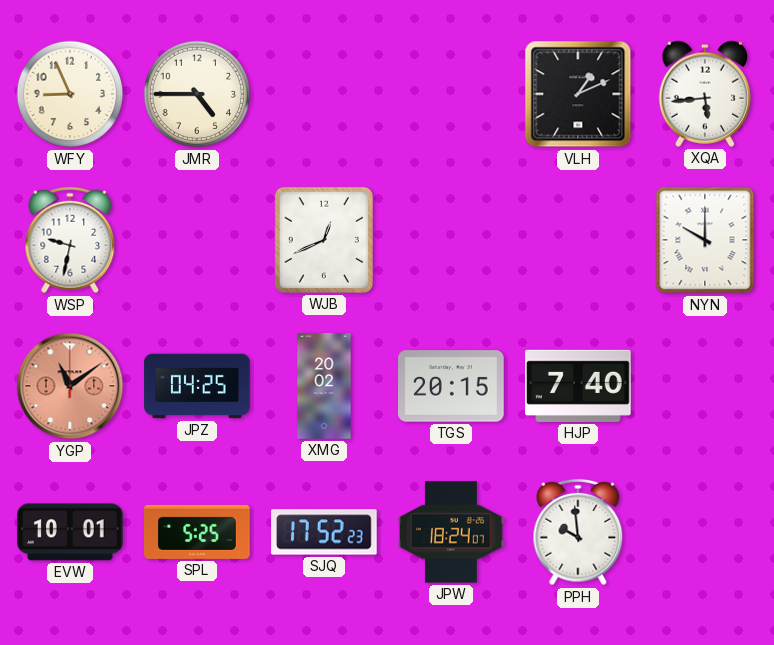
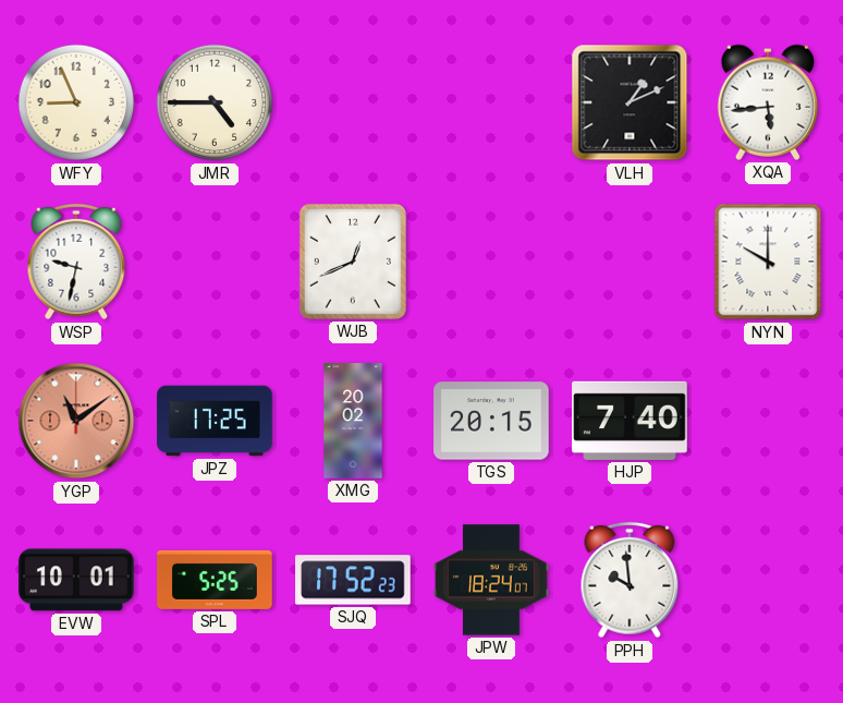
JPZ: 04:25 -> 17:25 (215, 421)
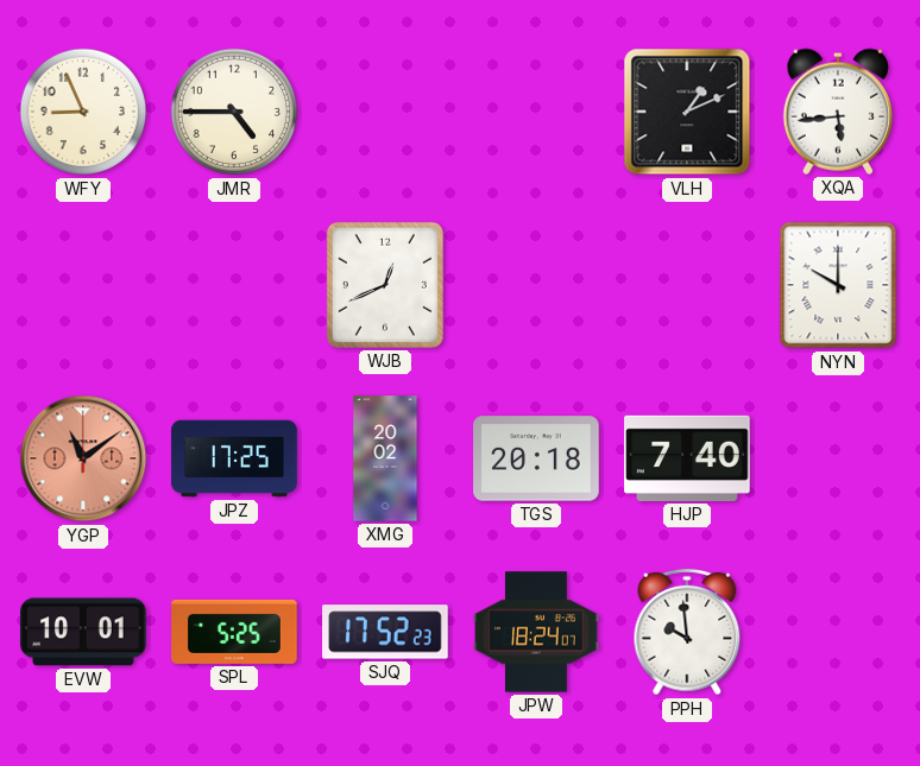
WSP: 9:32 -> none (76, 262)
TGS: 20:15 -> 20:18 (536, 458)
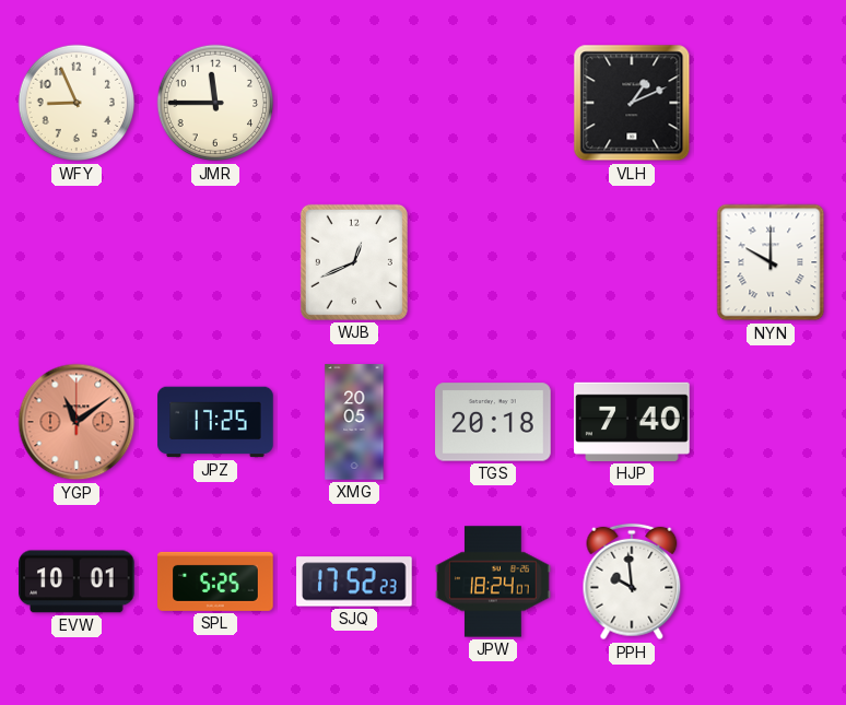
JMR: 4:45 -> 11:45 (215, 103)
XQA: 5:44 -> none (837, 112)
XMG: 20:02 -> 20:05 (354, 422)
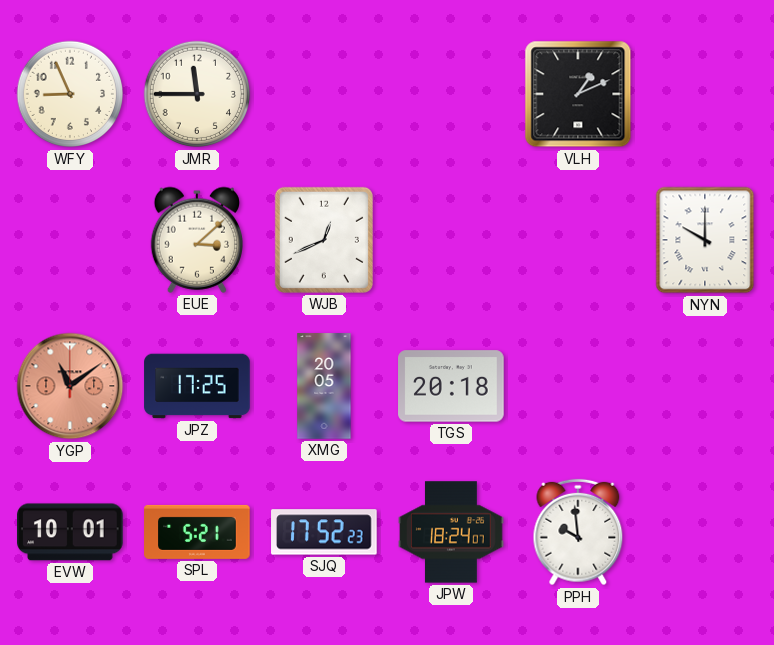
EUE: none -> 3:08 (196, 240)
HJP: 7:40 -> none (632, 422)
SPL: 5:25 -> 5:21 (197, 532)
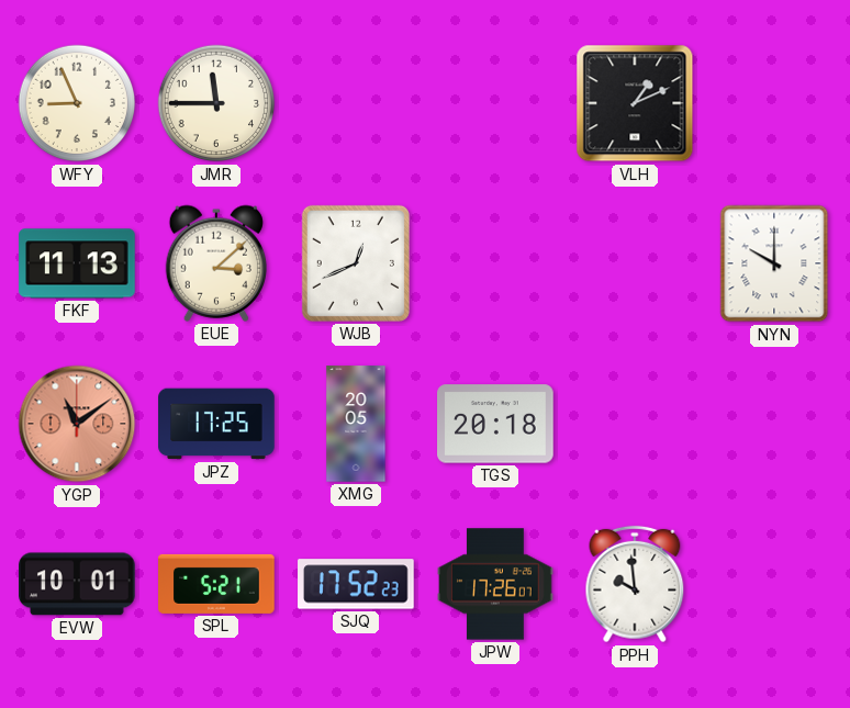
FKF: none -> 11:13 (77, 263)
JPW: 18:24 -> 17:26 (495, 584)
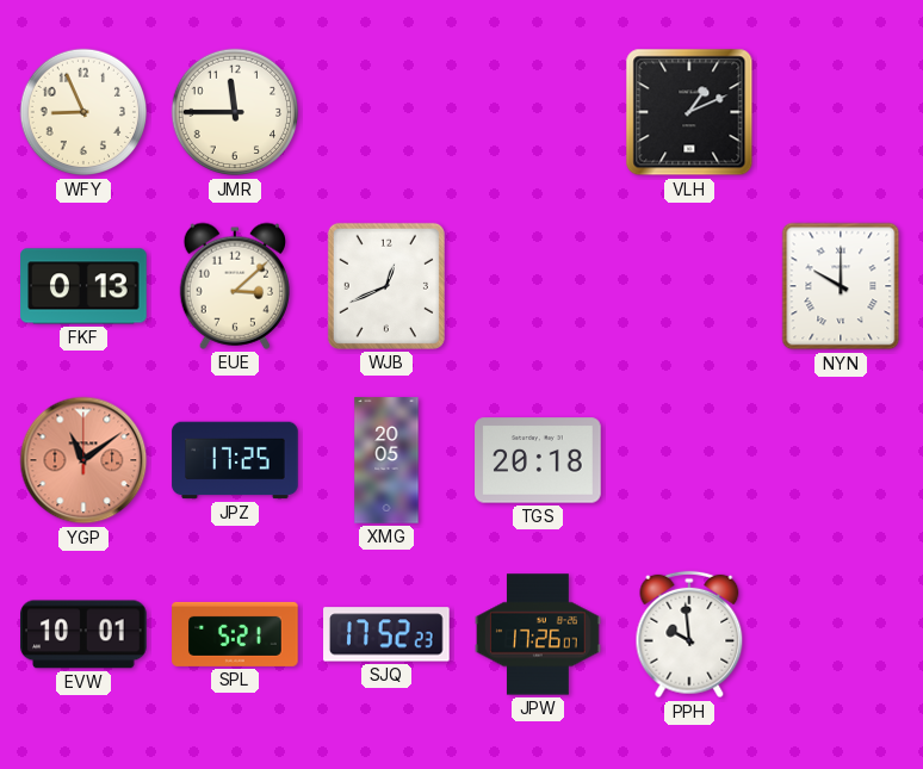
FKF: 11:13 -> 0:13 (83, 286)
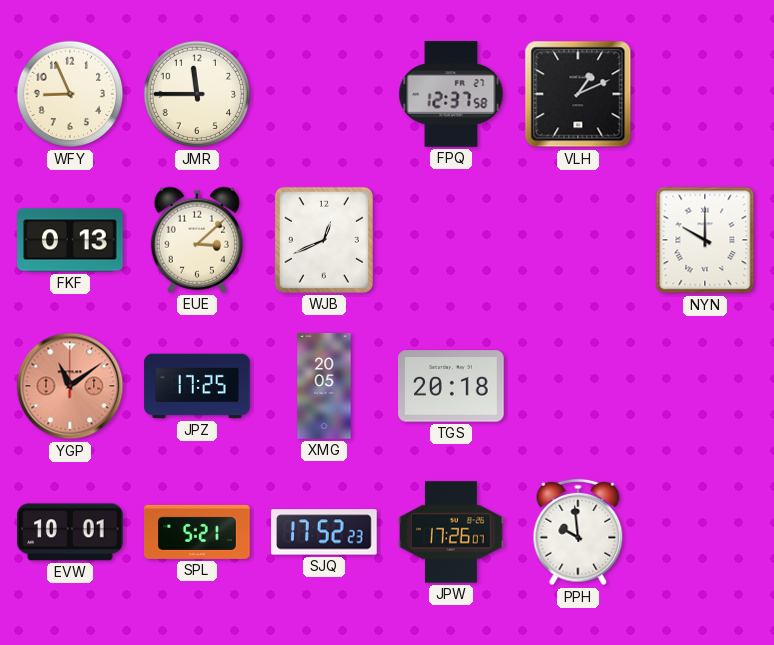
FPQ: none -> 12:37 (451, 94)
